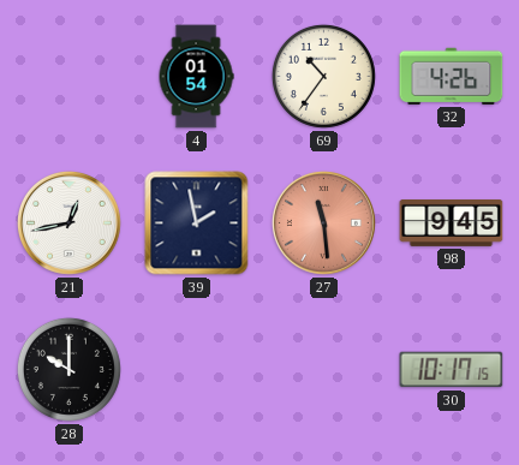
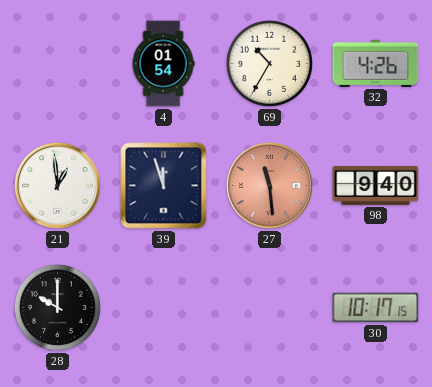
69: 10:36 -> 10:35 (269, 63)
21: 12:43 -> 12:59 (57, 185)
39: 1:58 -> 11:57 (164, 186)
98: 9:45 -> 9:40 (376, 185)
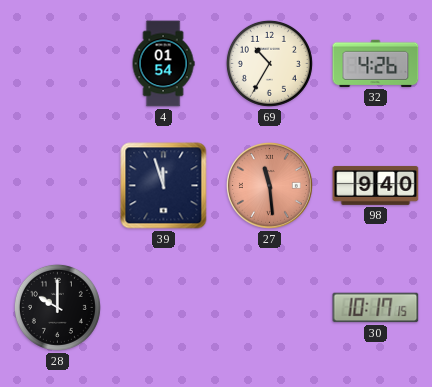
21: 12:59 -> none (57, 185)
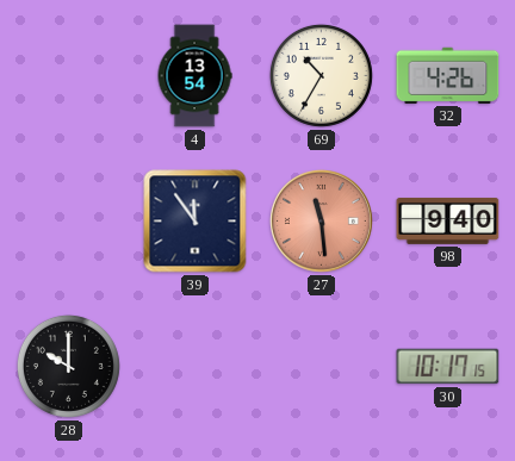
4: 01:54 -> 13:54 (194, 76)
39: 11:57 -> 11:54 (196, 222)
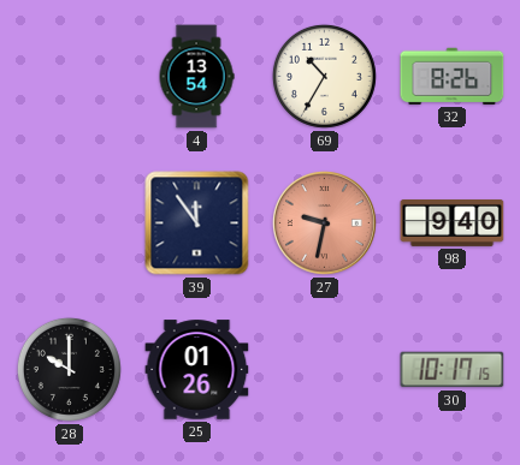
32: 4:26 -> 8:26 (453, 76)
27: 11:29 -> 9:32 (324, 222)
25: none -> 01:26 (197, 370)
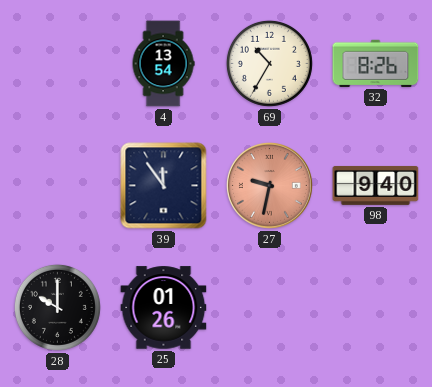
30: 10:17 -> none (453, 370)
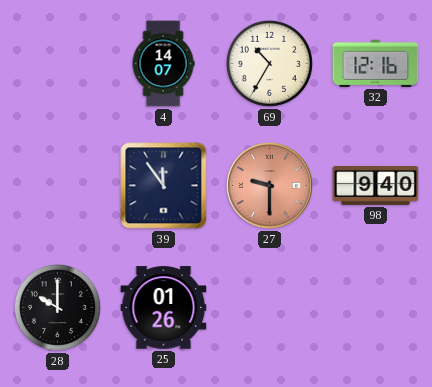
4: 13:54 -> 14:07 (163, 64)
32: 8:26 -> 12:16 (376, 63)
27: 9:32 -> 9:30 (269, 185)
